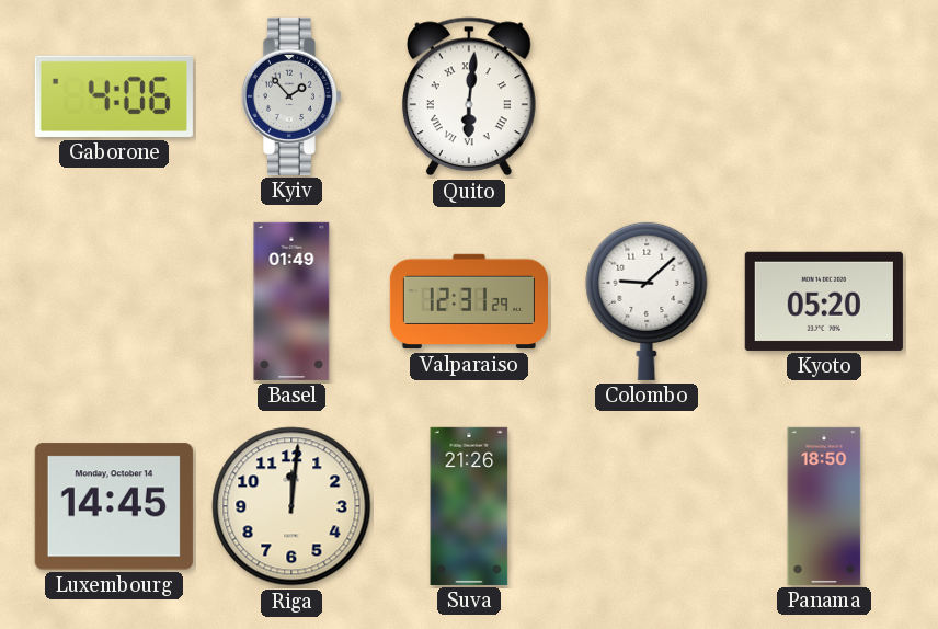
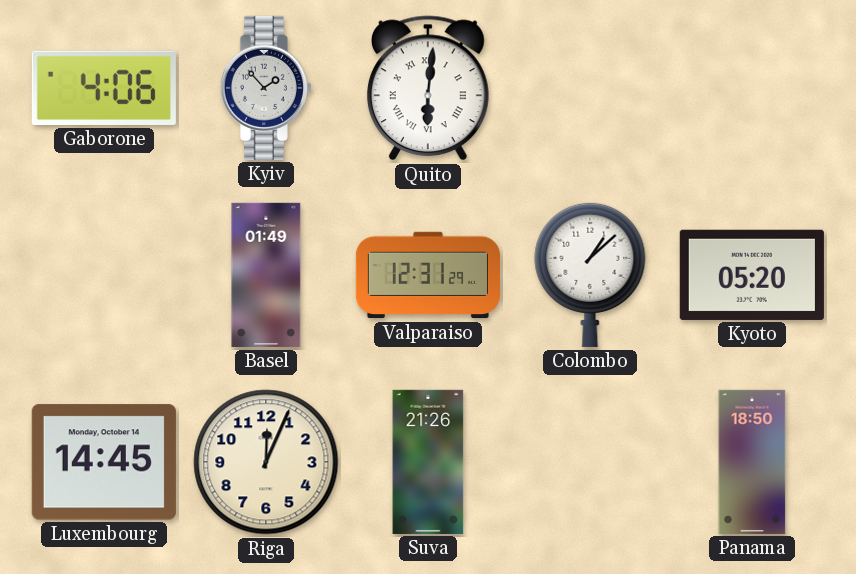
Colombo: 9:08 -> 1:08 (590, 274)
Riga: 12:01 -> 12:04 (266, 462)
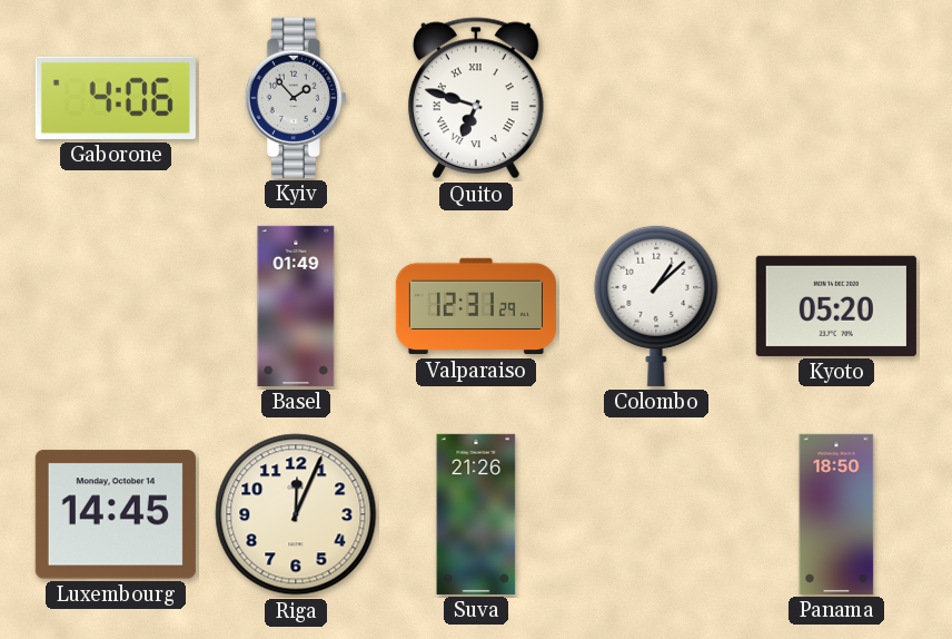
Quito: 6:01 -> 6:48 (476, 98)
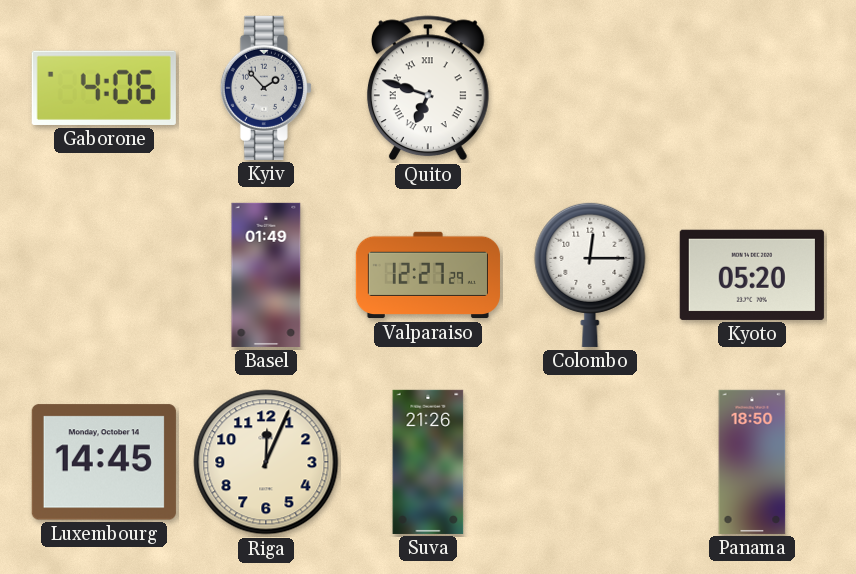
Valparaiso: 12:31 -> 12:27 (428, 275)
Colombo: 1:08 -> 12:15 (590, 274)
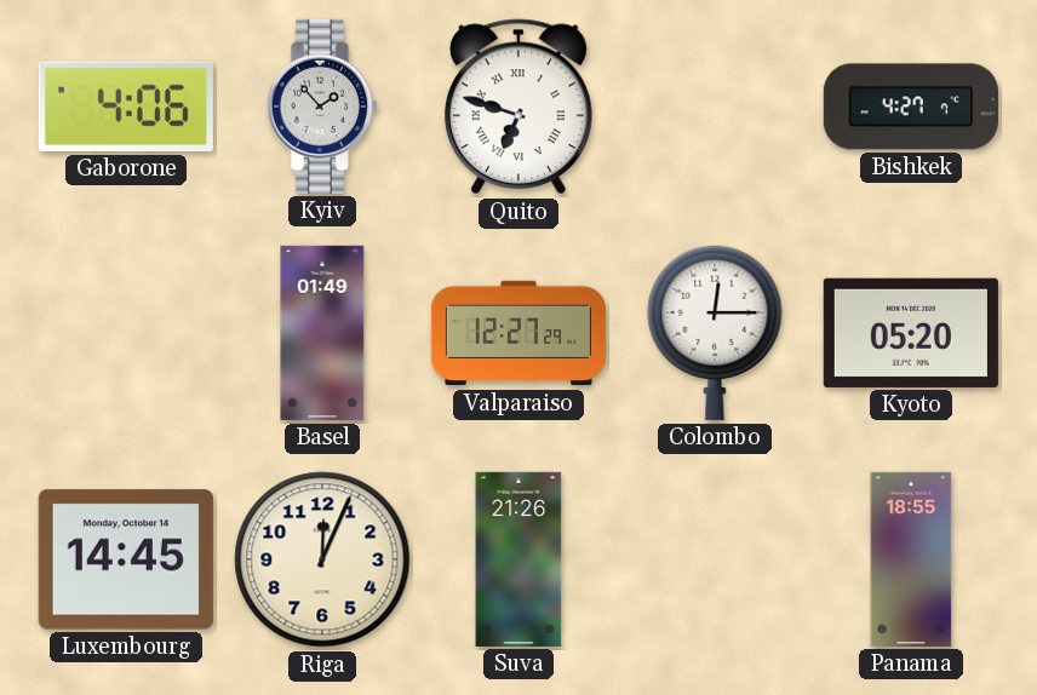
Bishkek: none -> 4:27 (911, 107)
Panama: 18:50 -> 18:55 (911, 559)
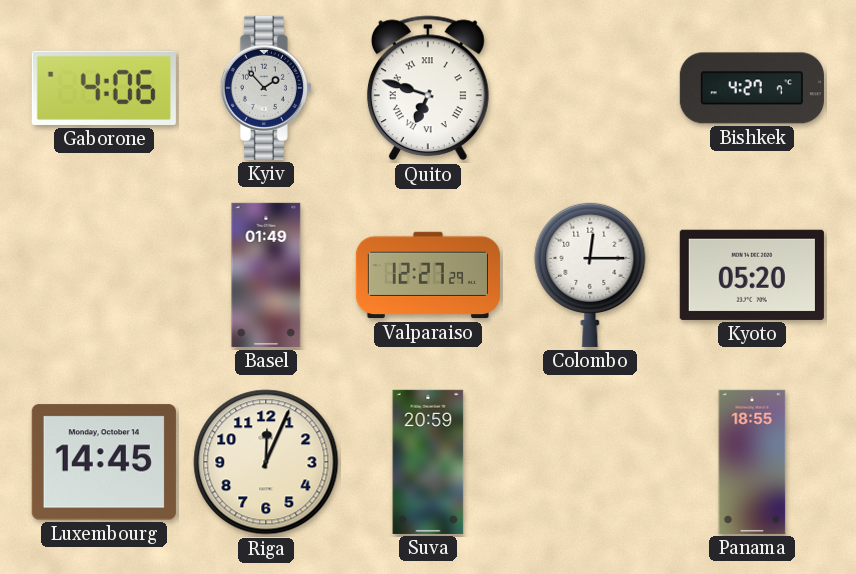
Suva: 21:26 -> 20:59 (428, 462)
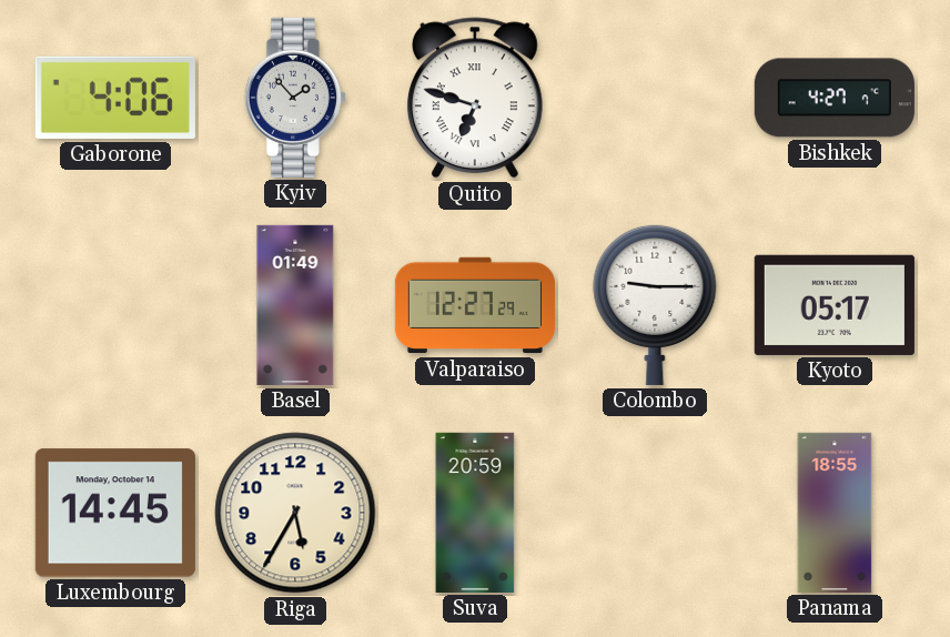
Colombo: 12:15 -> 9:15 (655, 304)
Kyoto: 05:20 -> 05:17 (835, 305)
Riga: 12:04 -> 5:35 (295, 513)
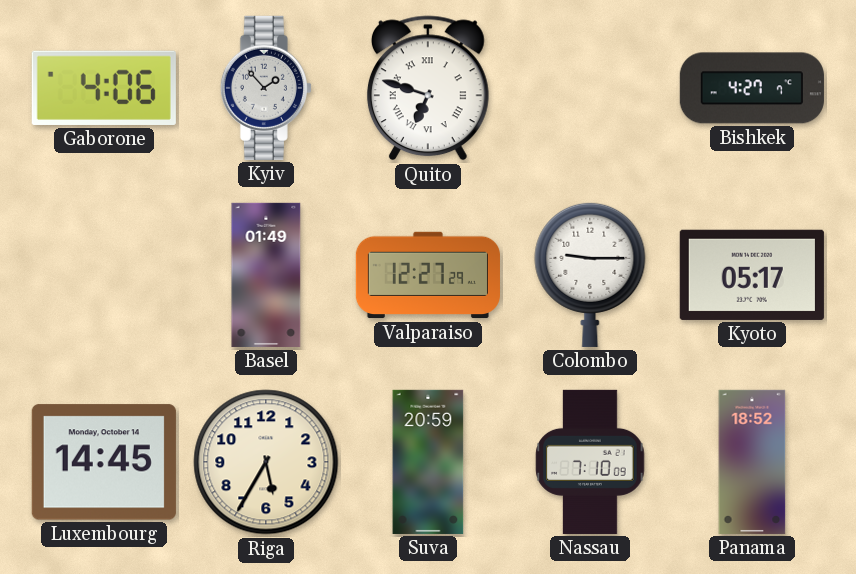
Nassau: none -> 7:10 (590, 462)
Panama: 18:55 -> 18:52 (752, 462)
